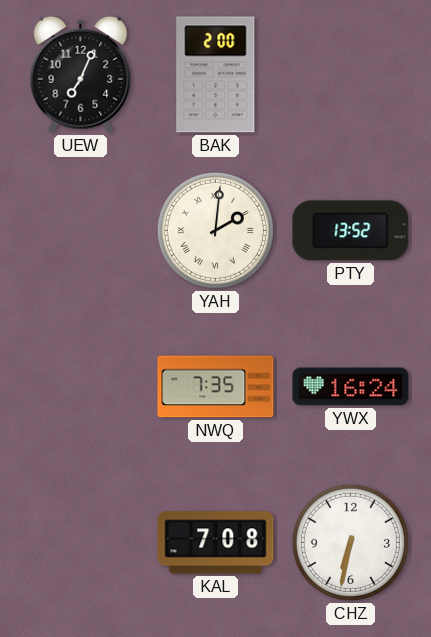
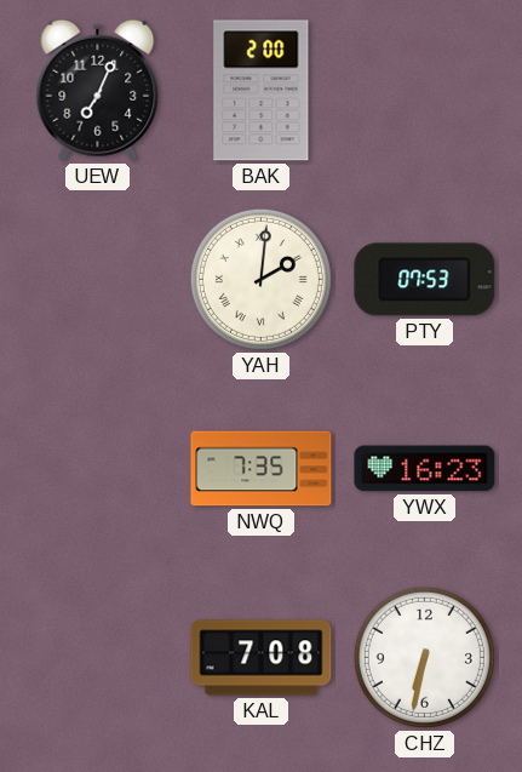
PTY: 13:52 -> 07:53 (425, 280)
YWX: 16:24 -> 16:23 (425, 469)
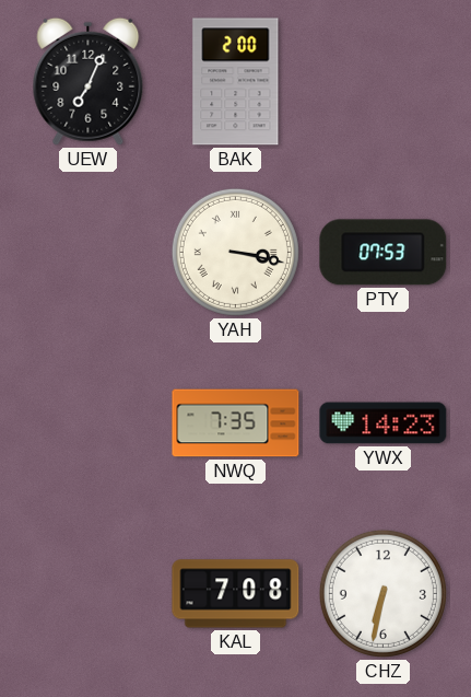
YAH: 2:01 -> 3:17 (235, 252)
YWX: 16:23 -> 14:23 (384, 423)
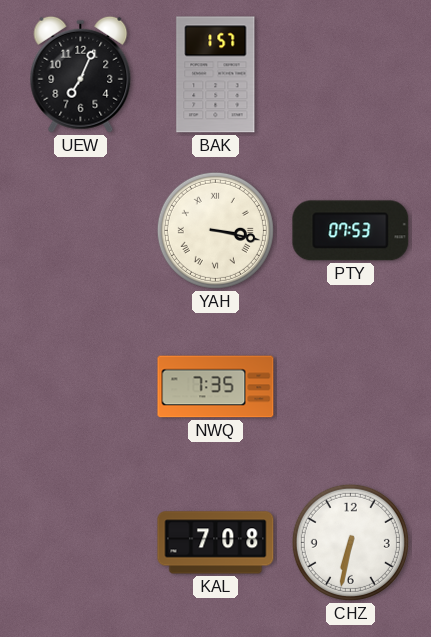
BAK: 2:00 -> 1:57 (216, 75)
YWX: 14:23 -> none (384, 423)
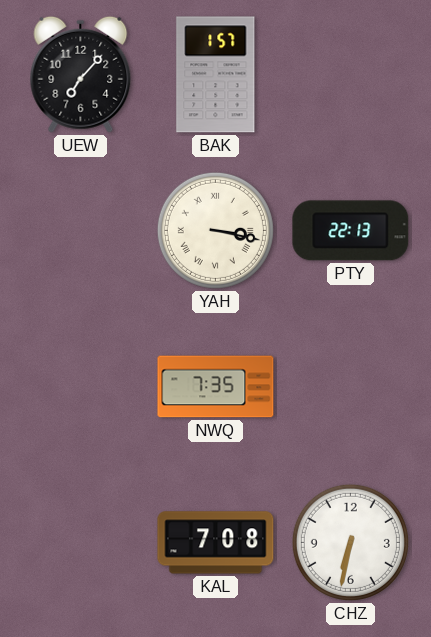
UEW: 7:04 -> 7:07 (81, 74)
PTY: 07:53 -> 22:13 (351, 231)
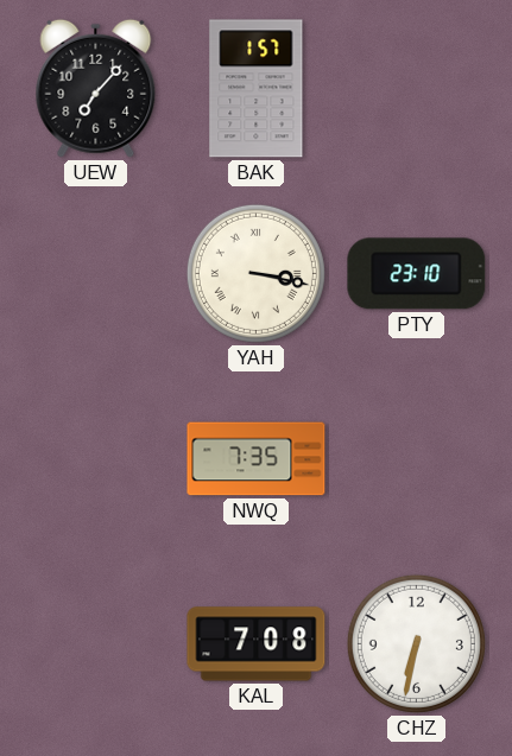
PTY: 22:13 -> 23:10 (417, 274)
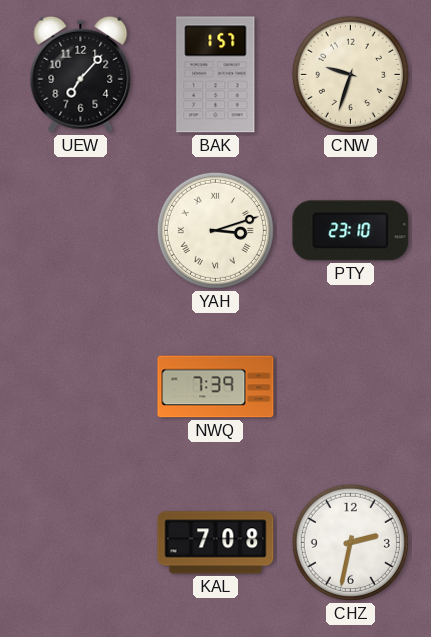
CNW: none -> 9:33 (350, 74)
YAH: 3:17 -> 3:12 (215, 230)
NWQ: 7:35 -> 7:39 (216, 387)
CHZ: 6:32 -> 2:32 (350, 542)
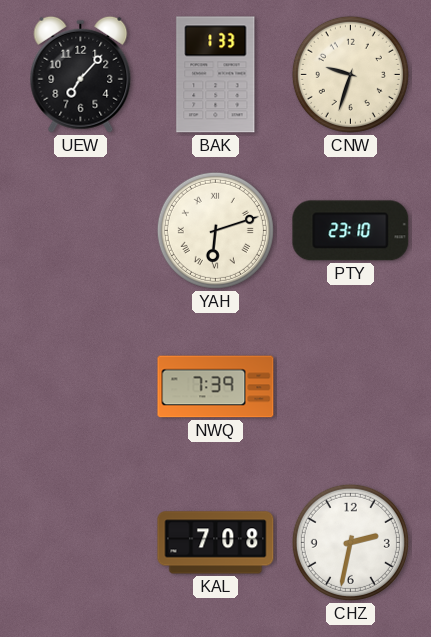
BAK: 1:57 -> 1:33 (216, 75)
YAH: 3:12 -> 6:12 (215, 230)
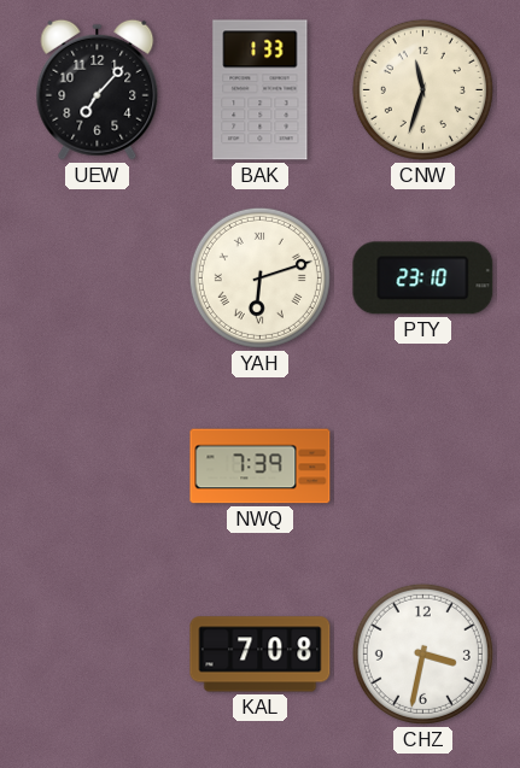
CNW: 9:33 -> 11:33 (422, 89)
CHZ: 2:32 -> 3:32 (422, 653)
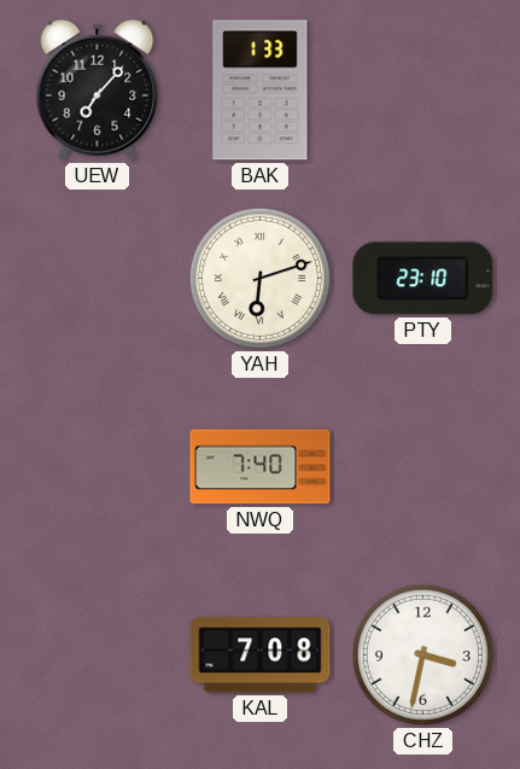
CNW: 11:33 -> none (422, 89)
NWQ: 7:39 -> 7:40 (261, 467)
